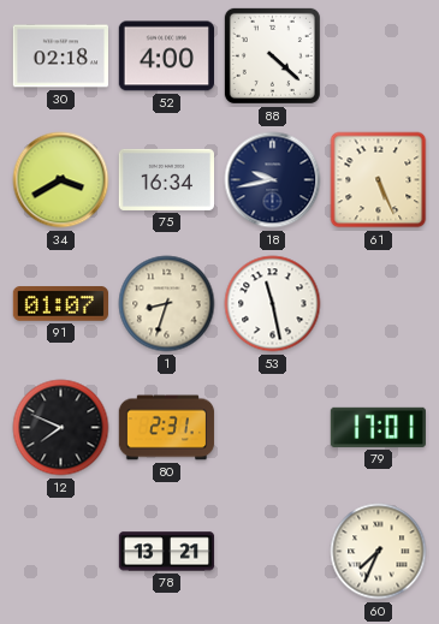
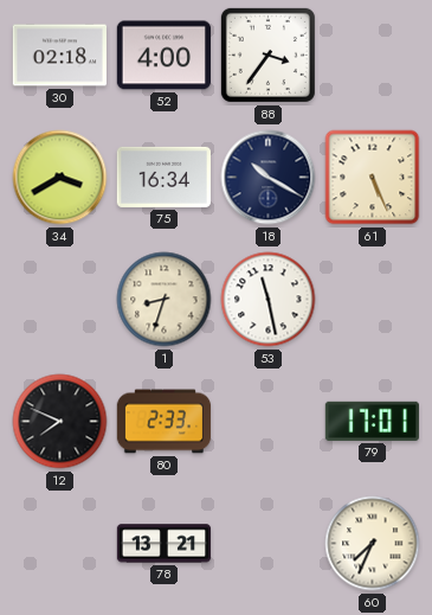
88: 4:22 -> 3:36 (267, 55)
18: 9:43 -> 10:20 (269, 178)
91: 01:07 -> none (60, 304)
80: 2:31 -> 2:33 (165, 422)
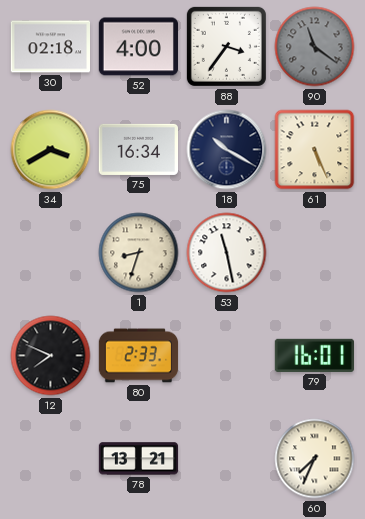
90: none -> 11:21 (315, 47)
79: 17:01 -> 16:01 (314, 355)
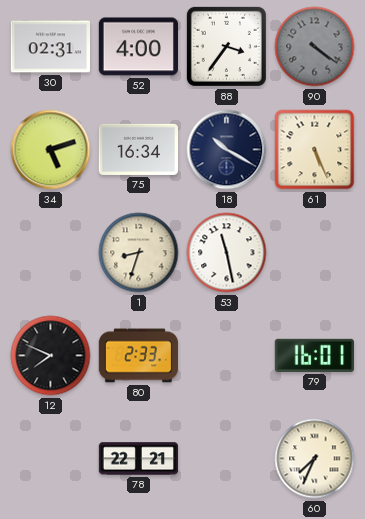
30: 02:18 -> 02:31 (50, 47)
90: 11:21 -> 4:21 (315, 47)
34: 3:40 -> 5:12 (51, 150)
78: 13:21 -> 22:21 (139, 459)
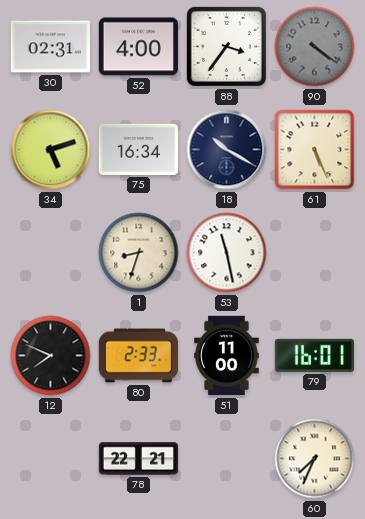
51: none -> 11:00 (227, 356)
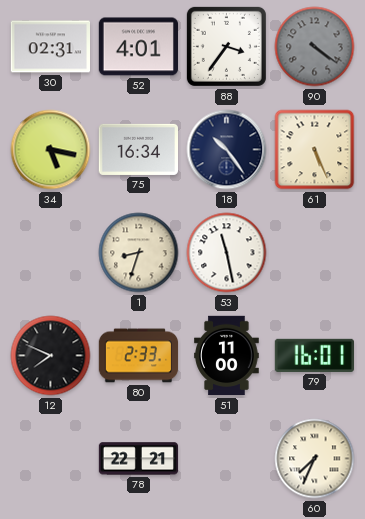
52: 4:00 -> 4:01 (138, 47)
34: 5:12 -> 5:17 (51, 150)
18: 10:20 -> 10:24 (227, 150)
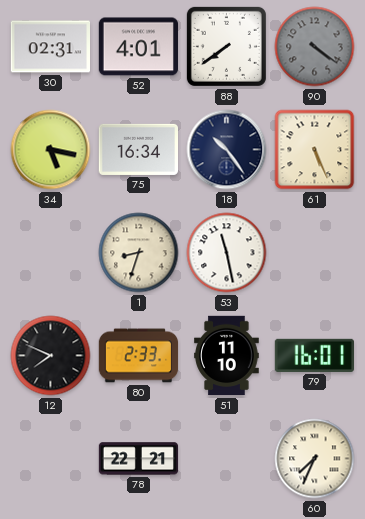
88: 3:36 -> 7:39 (226, 46)
51: 11:00 -> 11:10 (227, 356)
